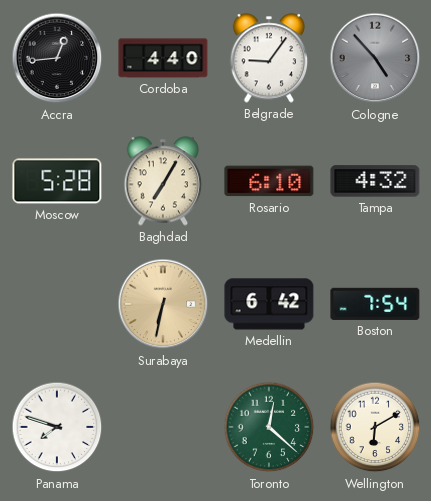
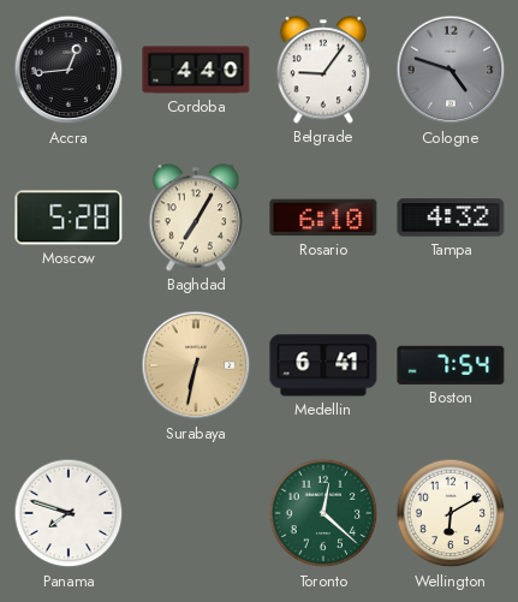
Cologne: 4:53 -> 4:48 (451, 70)
Medellin: 6:42 -> 6:41 (323, 365)
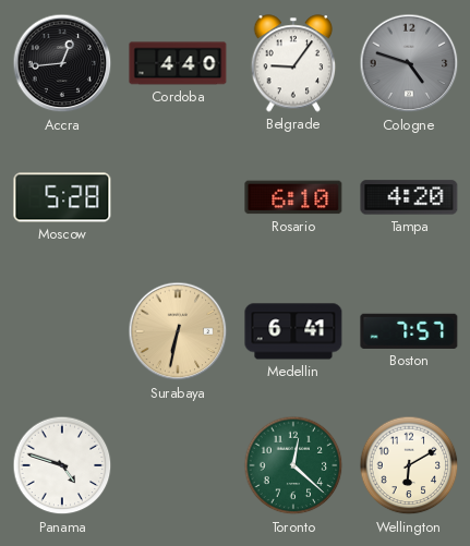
Baghdad: 7:05 -> none (196, 217)
Tampa: 4:32 -> 4:20 (409, 197)
Boston: 7:54 -> 7:57 (409, 331)
Panama: 7:48 -> 4:48 (62, 465)
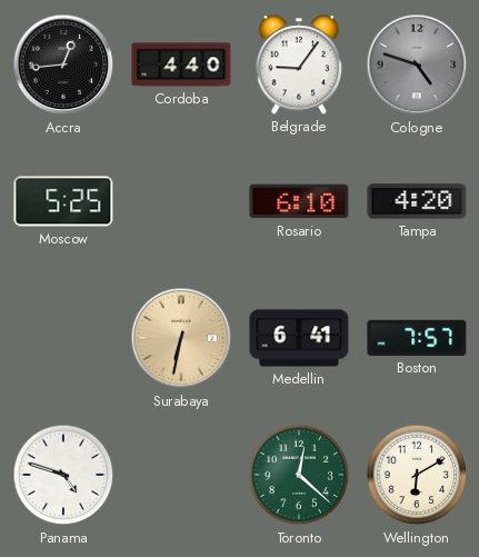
Moscow: 5:28 -> 5:25 (63, 201)
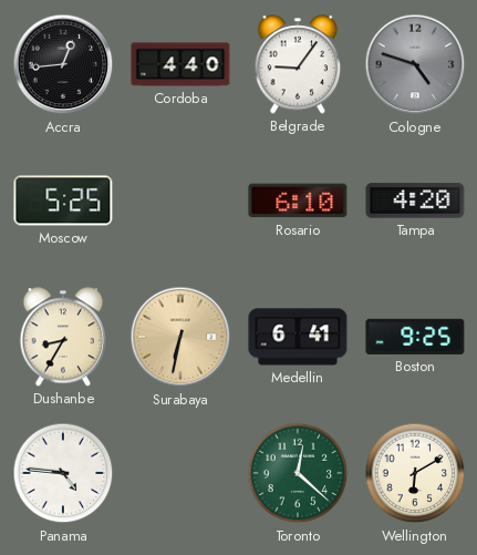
Dushanbe: none -> 8:35 (63, 337)
Boston: 7:57 -> 9:25 (415, 337)
Panama: 4:48 -> 4:46 (63, 473)
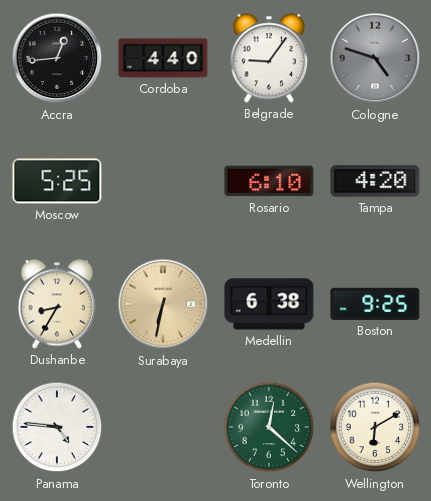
Medellin: 6:41 -> 6:38 (269, 304)
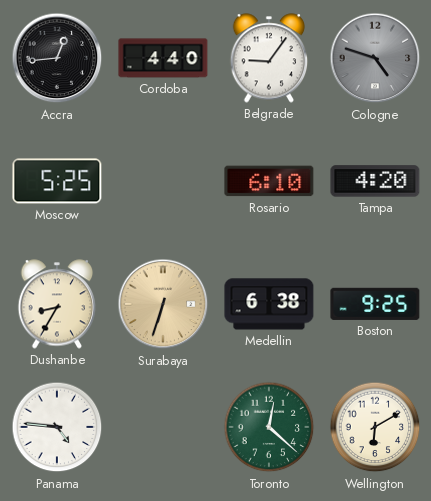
Surabaya: 6:32 -> 6:33 (163, 304)
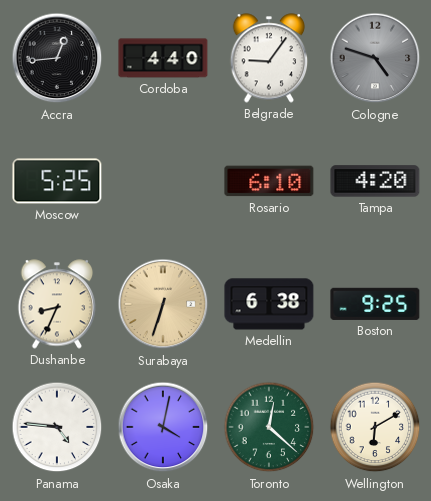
Dushanbe: 8:35 -> 8:34 (57, 304)
Osaka: none -> 4:02 (163, 427)
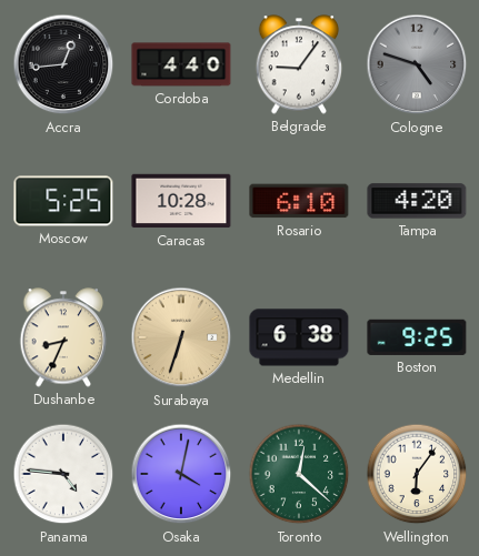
Caracas: none -> 10:28 (181, 201)
Wellington: 6:10 -> 6:06 (417, 474)
